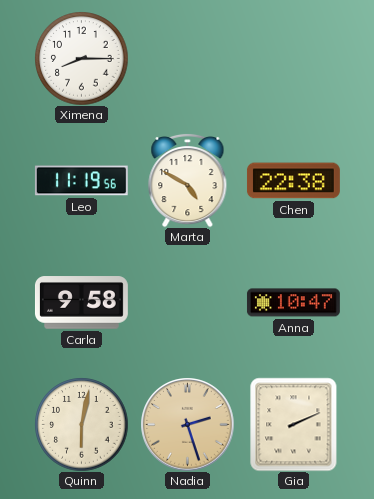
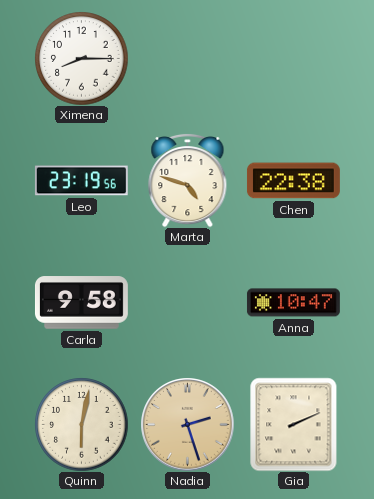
Leo: 11:19 -> 23:19 (81, 181)
Marta: 4:50 -> 4:48 (188, 180)
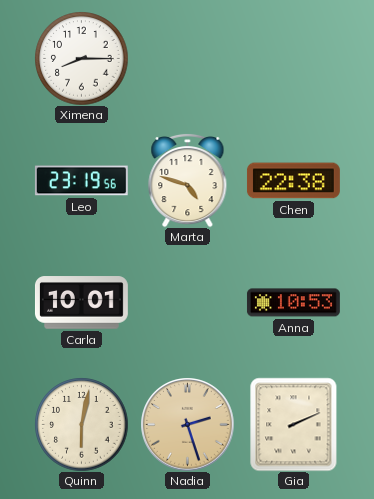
Carla: 9:58 -> 10:01 (81, 303)
Anna: 10:47 -> 10:53 (293, 303)
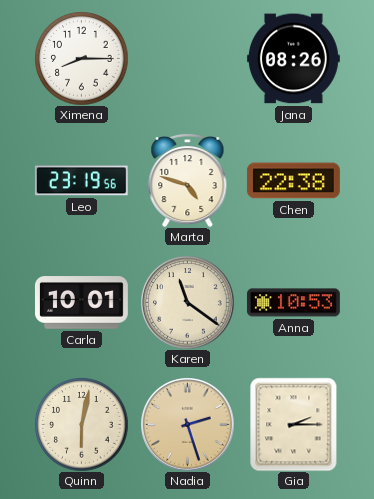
Jana: none -> 08:26 (293, 59)
Karen: none -> 11:21 (187, 302)
Gia: 2:11 -> 2:15 (294, 424)
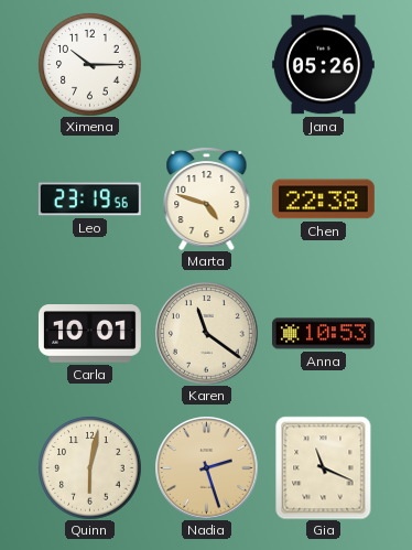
Ximena: 8:15 -> 10:15 (89, 64)
Jana: 08:26 -> 05:26 (323, 65)
Gia: 2:15 -> 11:19 (324, 467)
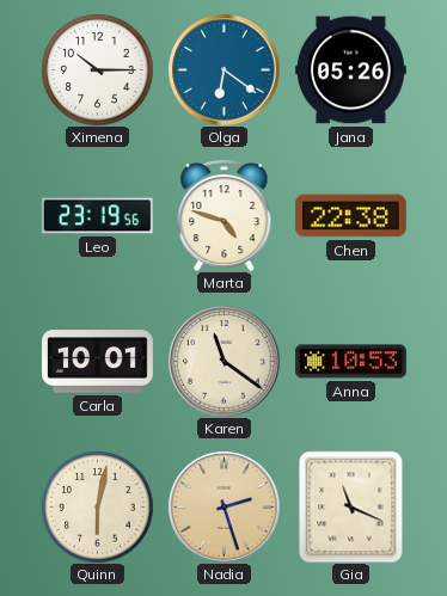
Olga: none -> 6:21 (223, 69)
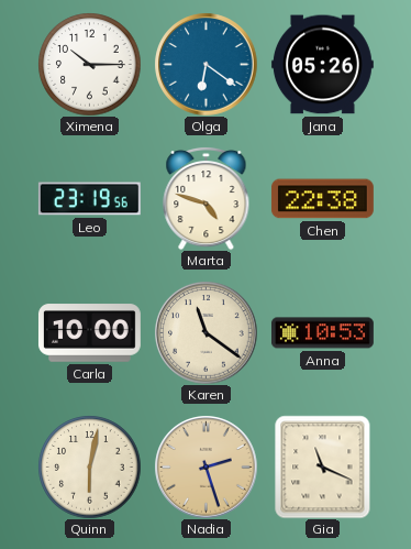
Carla: 10:01 -> 10:00 (89, 333)
